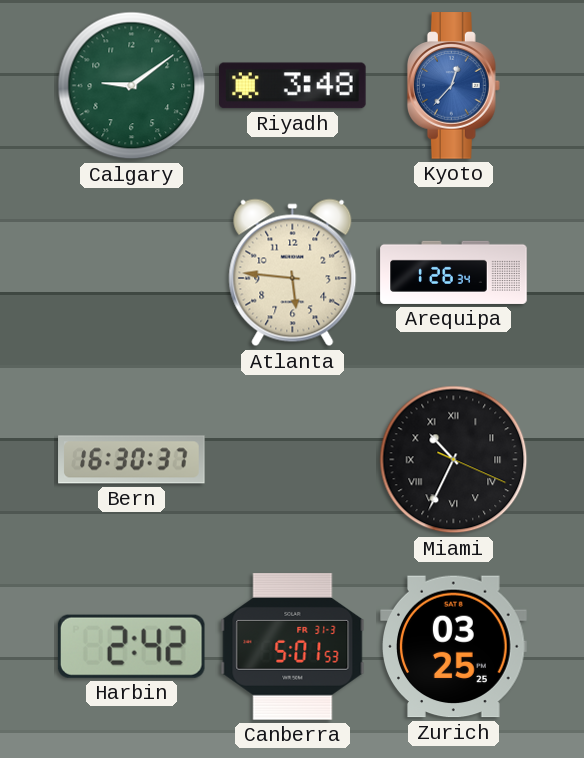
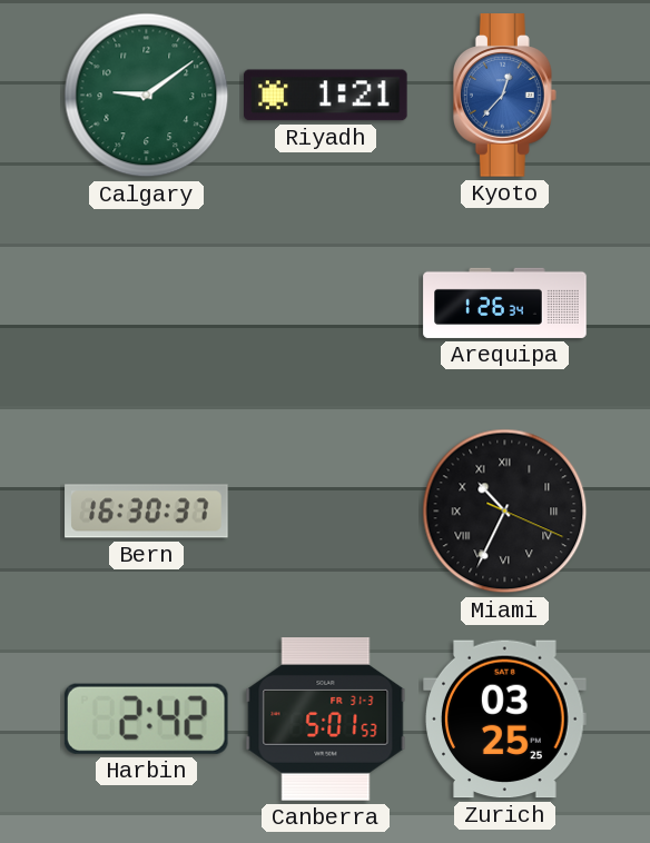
Riyadh: 3:48 -> 1:21 (326, 96)
Atlanta: 5:46 -> none (293, 273)
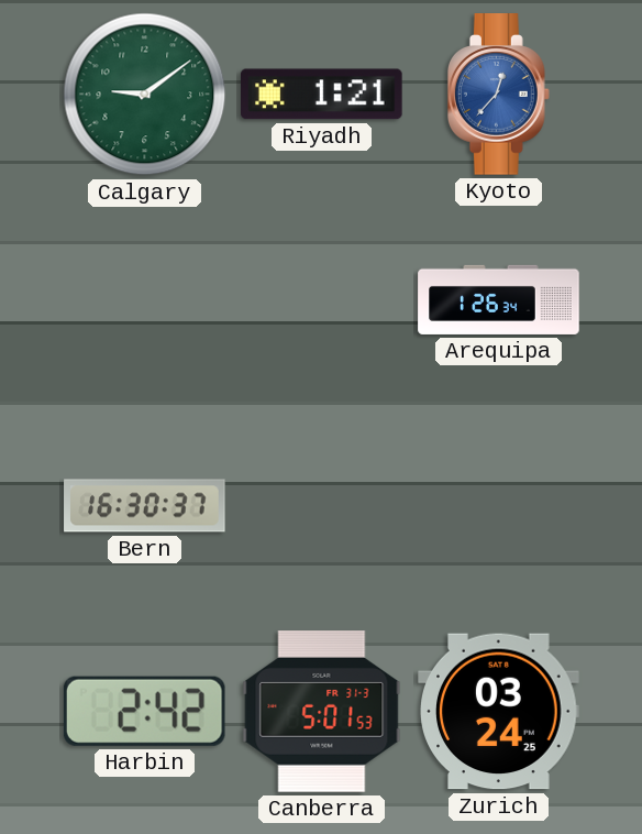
Miami: 10:34 -> none (505, 512)
Zurich: 03:25 -> 03:24 (499, 712)
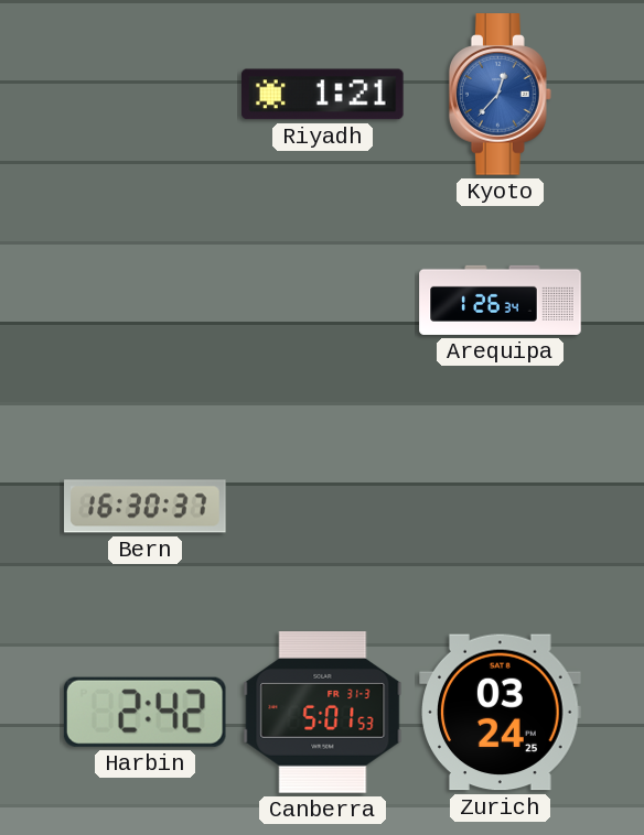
Calgary: 9:09 -> none (145, 95)
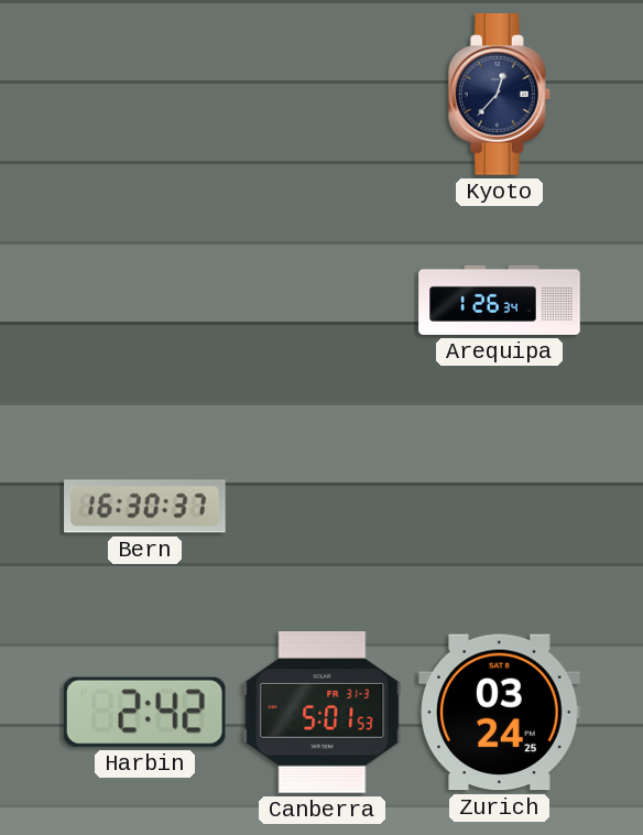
Riyadh: 1:21 -> none (323, 95)
Kyoto dial: blue -> navy (499, 95)
